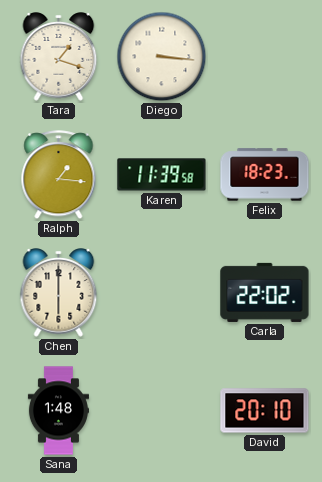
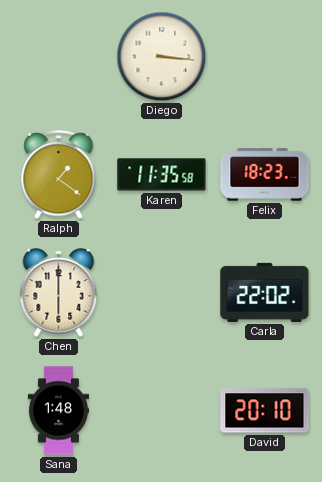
Tara: 1:18 -> none (59, 57)
Ralph: 1:16 -> 1:21 (59, 175)
Karen: 11:39 -> 11:35 (162, 175)
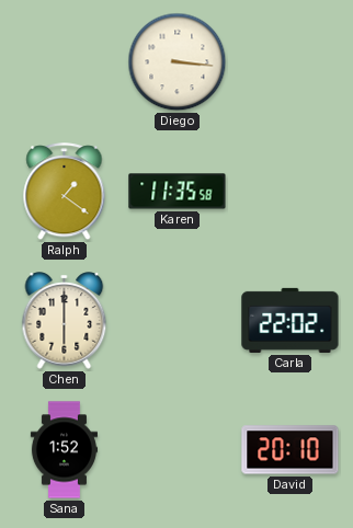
Felix: 18:23 -> none (265, 175)
Sana: 1:48 -> 1:52 (64, 450)
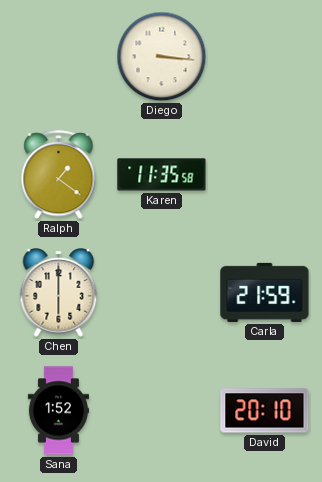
Carla: 22:02 -> 21:59 (265, 292)
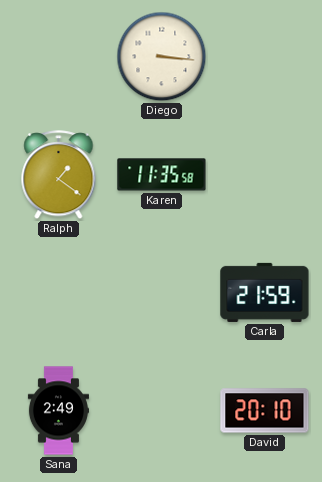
Chen: 6:00 -> none (59, 293)
Sana: 1:52 -> 2:49 (58, 411)
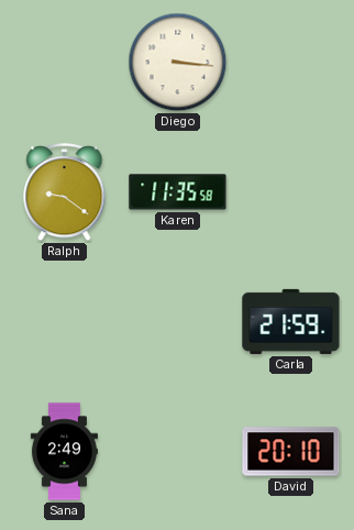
Ralph: 1:21 -> 9:21 (65, 192)
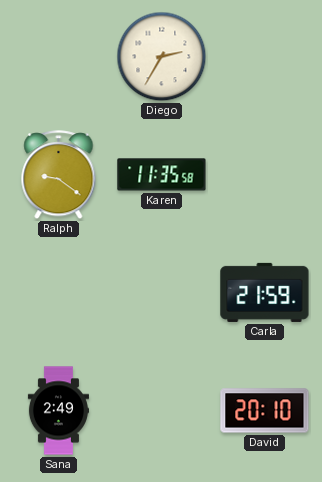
Diego: 3:16 -> 2:35 (162, 57)
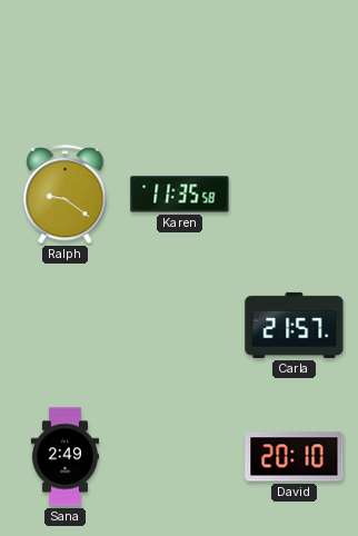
Diego: 2:35 -> none (162, 57)
Carla: 21:59 -> 21:57 (295, 325)
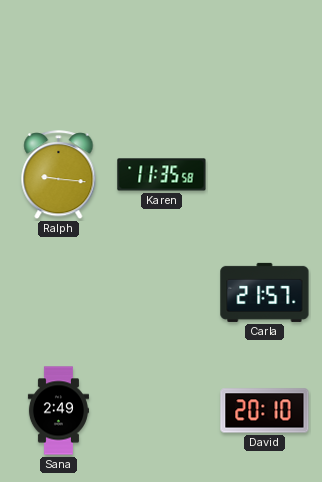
Ralph: 9:21 -> 9:16 (59, 175)
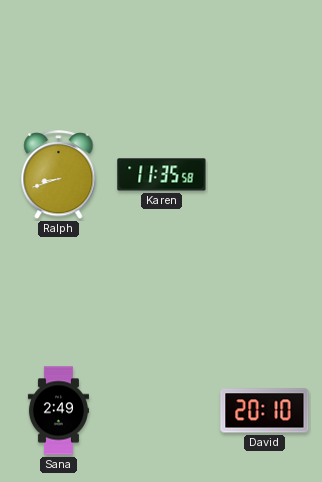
Ralph: 9:16 -> 8:42 (59, 175)
Carla: 21:57 -> none (265, 292)
